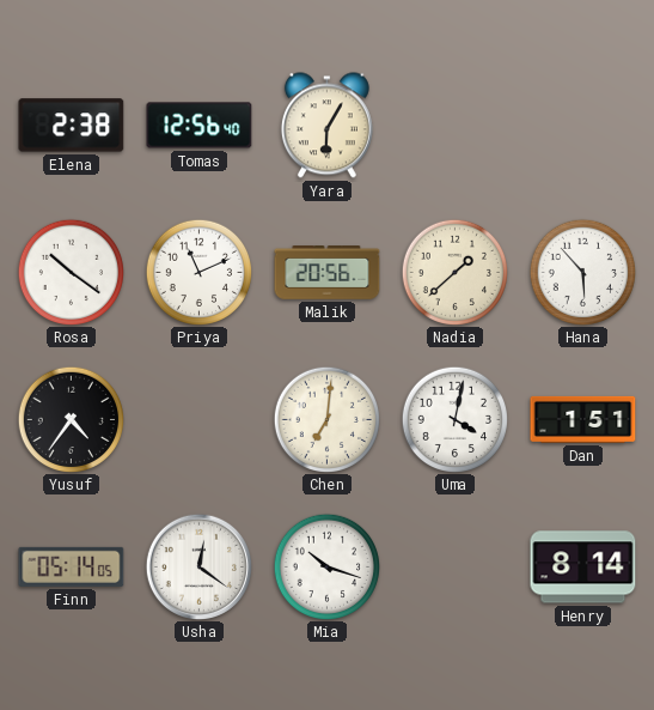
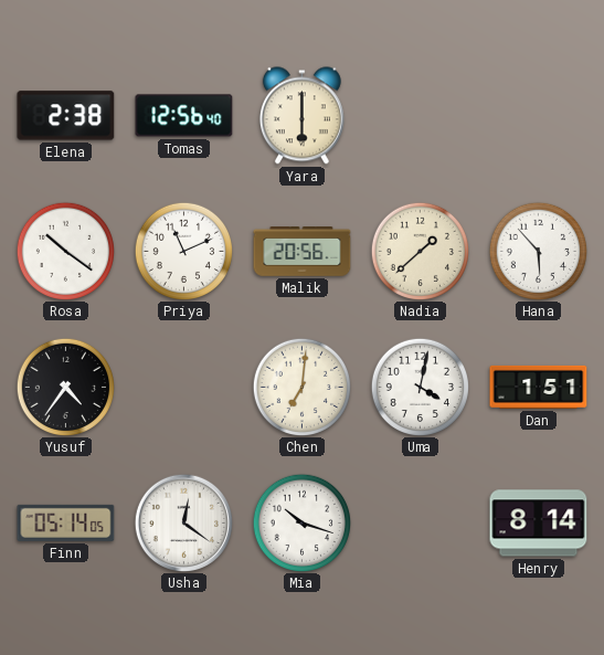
Yara: 6:05 -> 6:00 (301, 116)
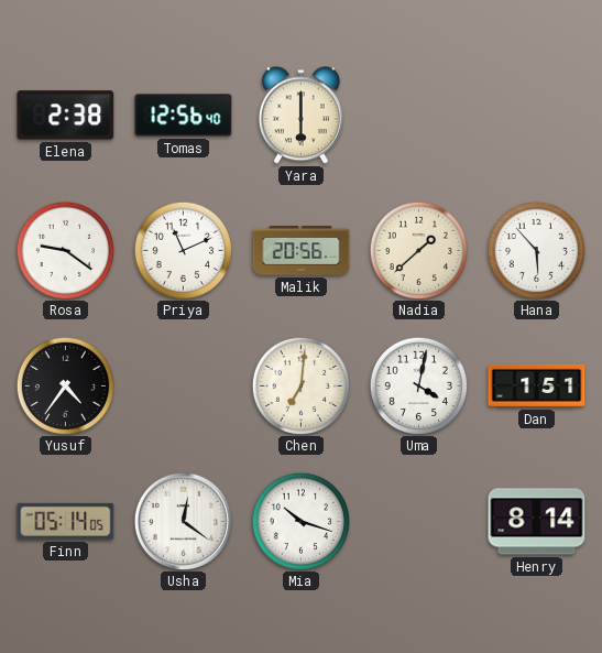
Rosa: 10:21 -> 9:21 (65, 250)
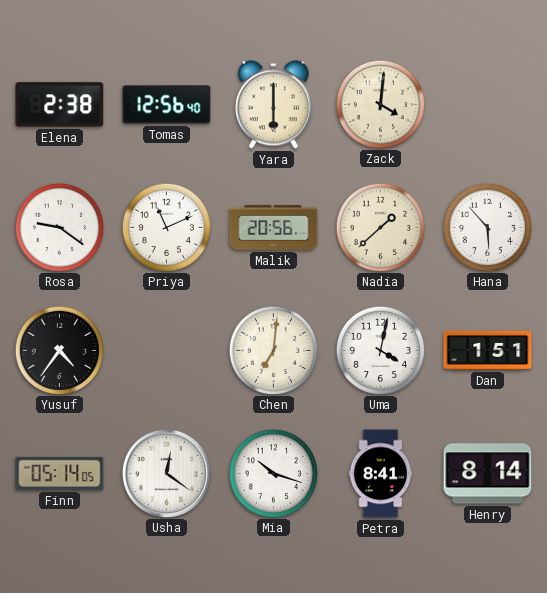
Zack: none -> 4:01 (380, 104)
Petra: none -> 8:41 (381, 474)
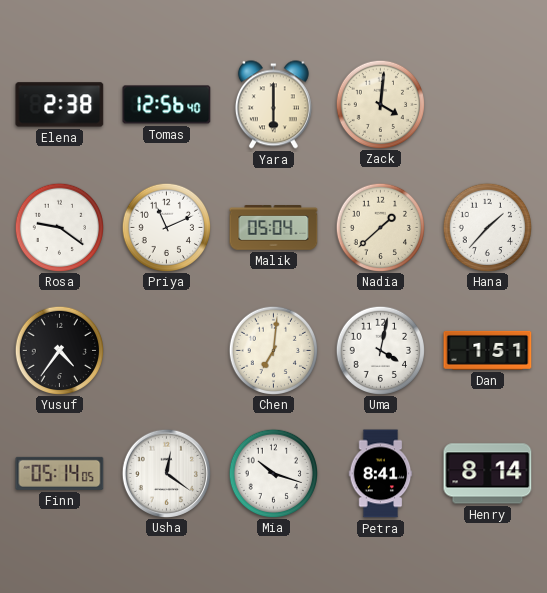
Malik: 20:56 -> 05:04 (274, 228)
Hana: 5:53 -> 1:37 (487, 227)
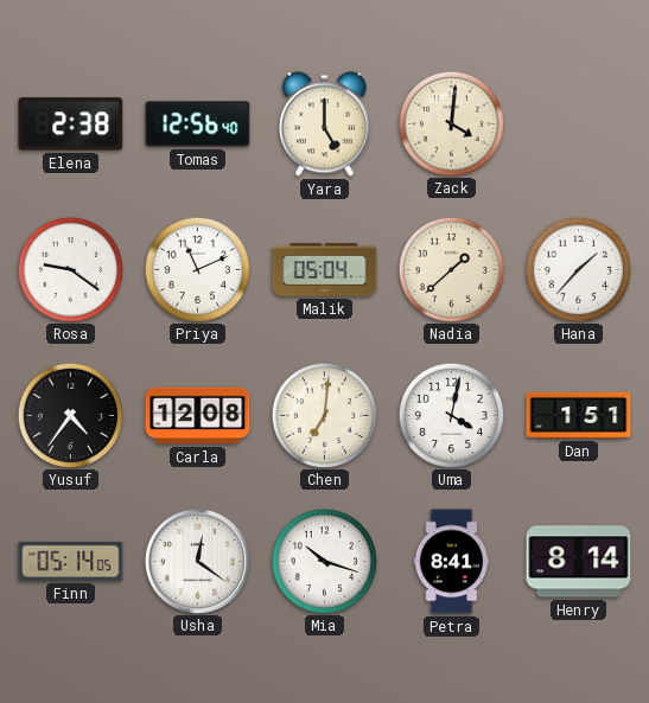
Yara: 6:00 -> 5:00 (324, 124)
Carla: none -> 12:08 (198, 416)
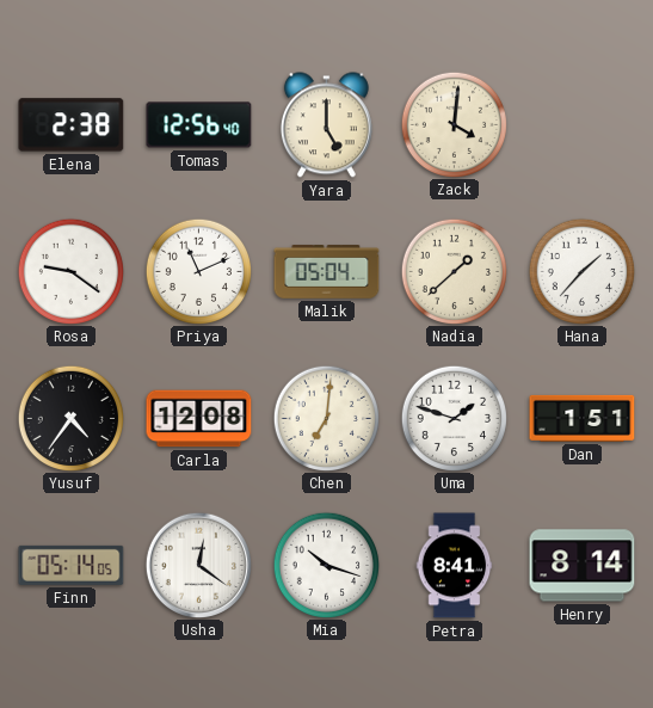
Uma: 4:02 -> 1:48 (454, 418)
